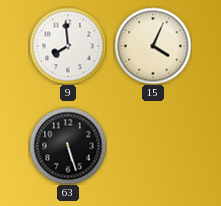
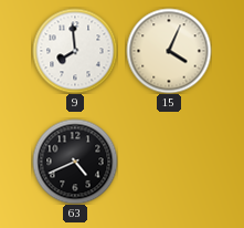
63: 5:27 -> 4:41 (75, 162)
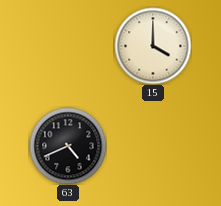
9: 7:59 -> none (75, 51)
15: 4:04 -> 4:00 (153, 46)
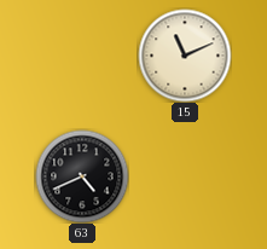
15: 4:00 -> 11:11 (185, 56)
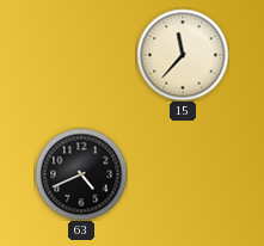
15: 11:11 -> 11:37 (183, 55)
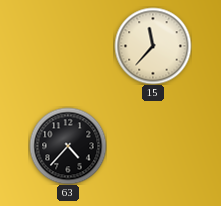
63: 4:41 -> 4:37 (68, 146)
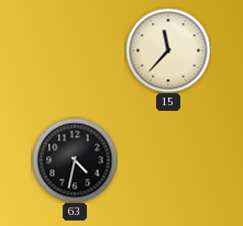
63: 4:37 -> 4:32 (75, 160)
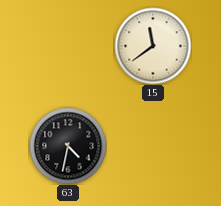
15: 11:37 -> 11:39 (153, 46)
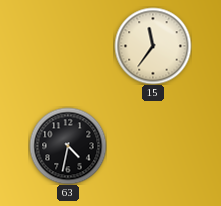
15: 11:39 -> 11:36 (153, 46)
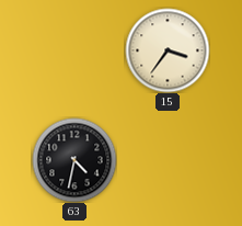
15: 11:36 -> 3:36 (168, 50)
